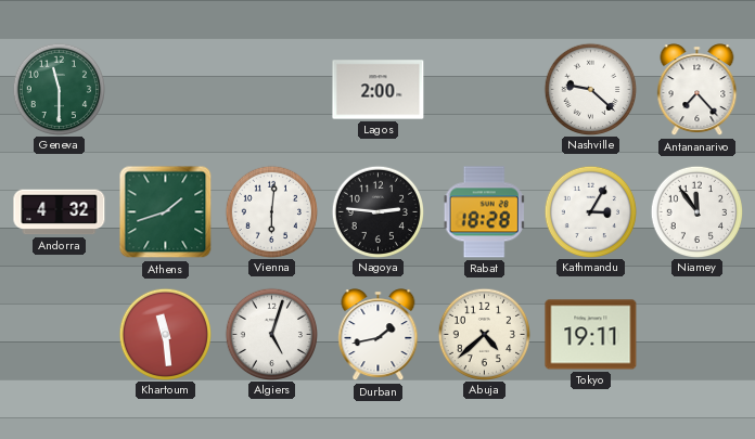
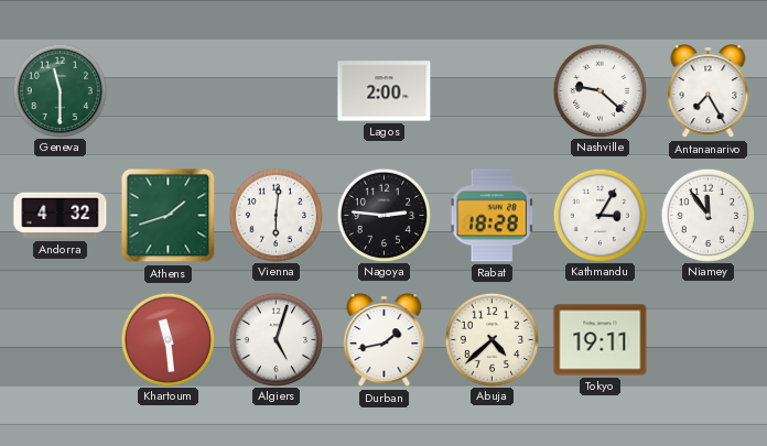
Antananarivo: 7:23 -> 7:25 (709, 91)
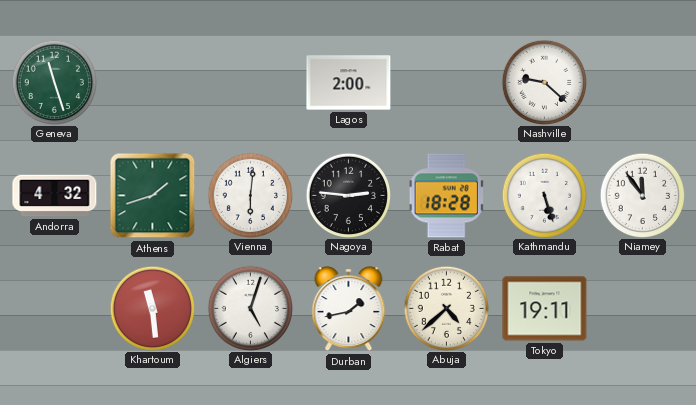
Geneva: 11:30 -> 11:27 (54, 82)
Antananarivo: 7:25 -> none (709, 91)
Kathmandu: 3:05 -> 5:27 (544, 195)
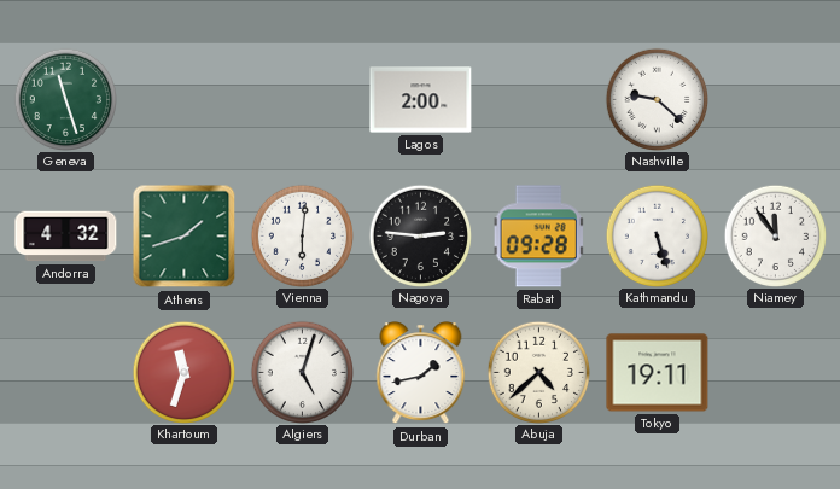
Rabat: 18:28 -> 09:28 (538, 237)
Khartoum: 11:29 -> 11:33 (183, 372)
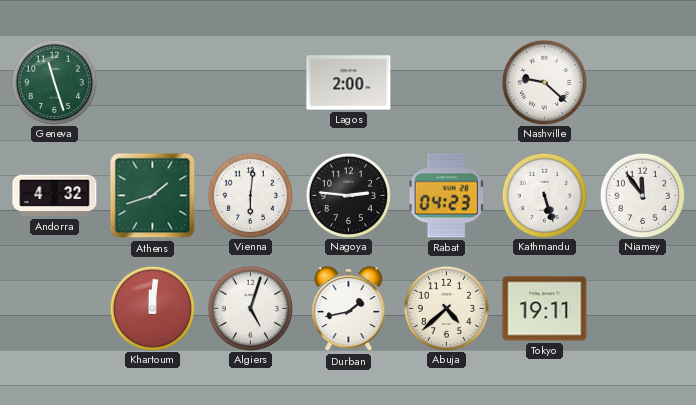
Rabat: 09:28 -> 04:23 (446, 196)
Khartoum: 11:33 -> 12:01 (152, 308)
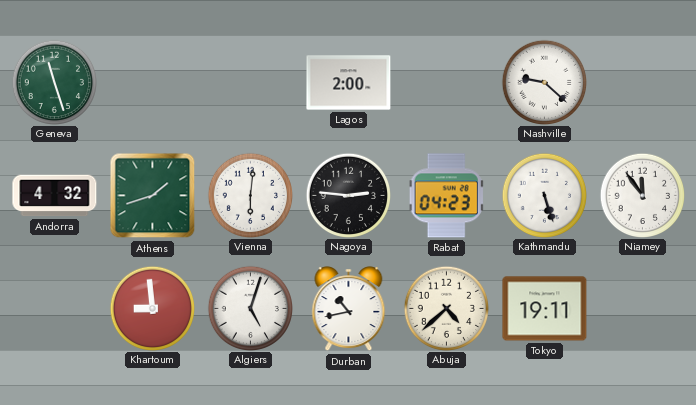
Khartoum: 12:01 -> 8:59 (152, 308)
Durban: 1:43 -> 10:43 (349, 309)
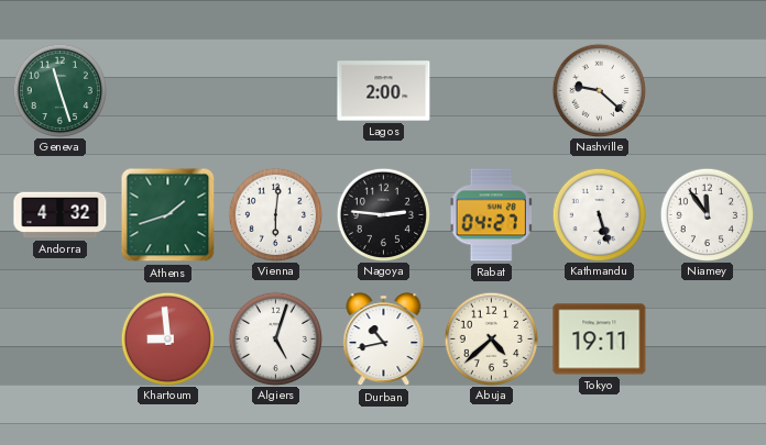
Rabat: 04:23 -> 04:27 (491, 215)
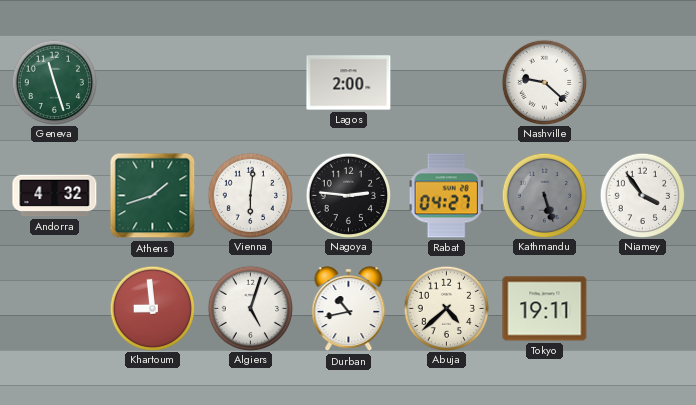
Kathmandu dial: white -> grey (544, 195)
Niamey: 11:54 -> 3:54 (642, 195)
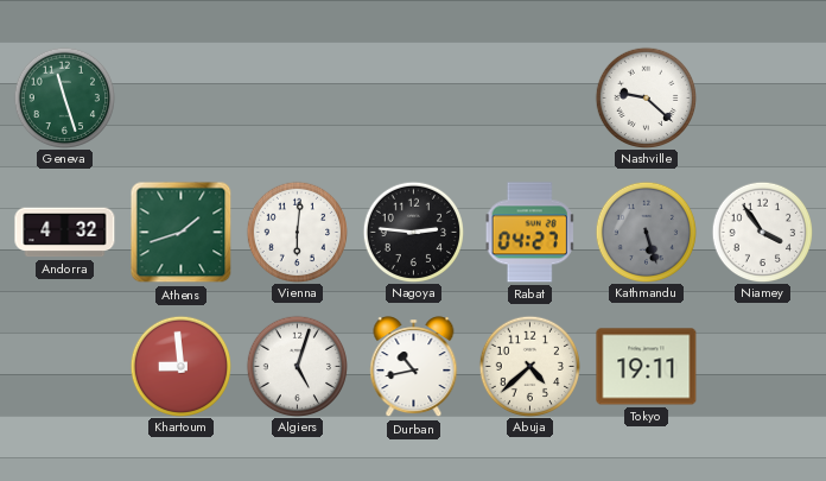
Lagos: 2:00 -> none (349, 83)
